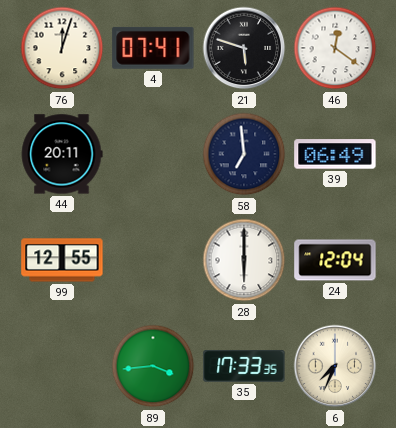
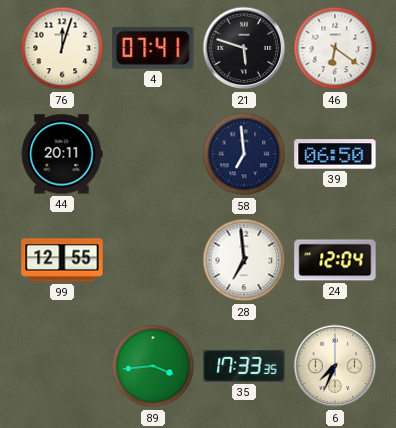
46: 12:21 -> 6:21 (335, 48)
39: 06:49 -> 06:50 (335, 154)
28: 6:00 -> 6:59 (244, 260)
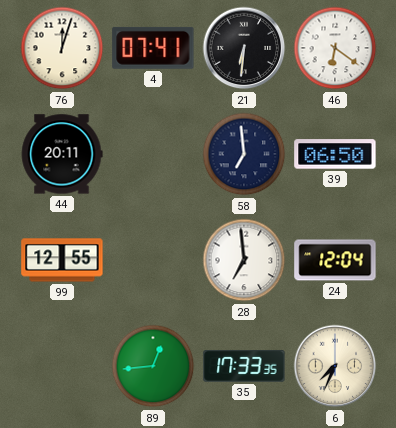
21: 5:48 -> 6:31 (244, 48)
89: 3:44 -> 12:44 (153, 366)
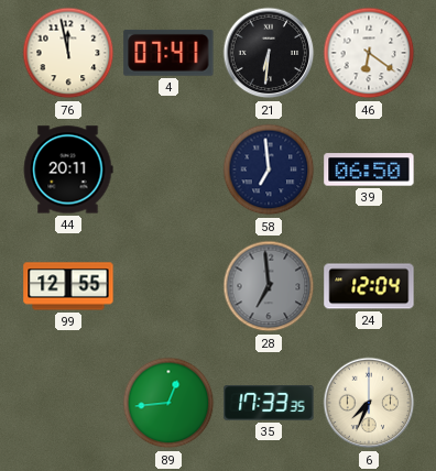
76: 12:03 -> 11:58 (68, 53)
28 dial: white -> grey (269, 286)
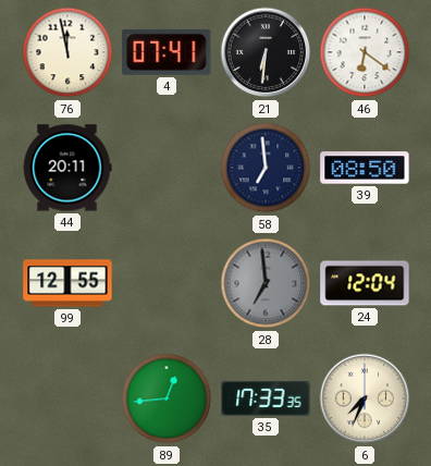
39: 06:50 -> 08:50 (365, 168)
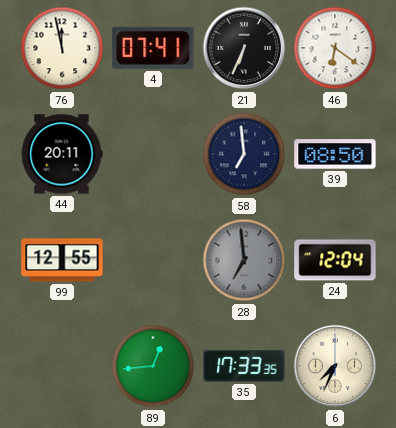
21: 6:31 -> 6:34 (244, 48)
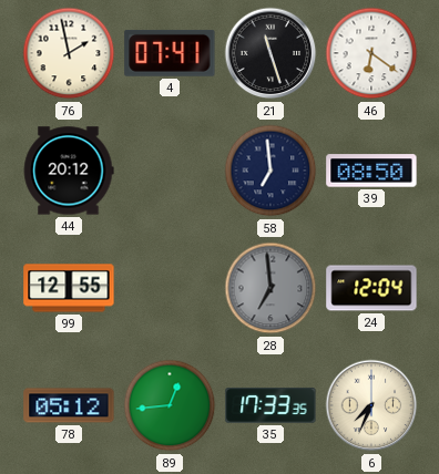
76: 11:58 -> 1:58 (69, 53)
21: 6:34 -> 11:27 (270, 53)
44: 20:11 -> 20:12 (69, 171)
78: none -> 05:12 (69, 405)
